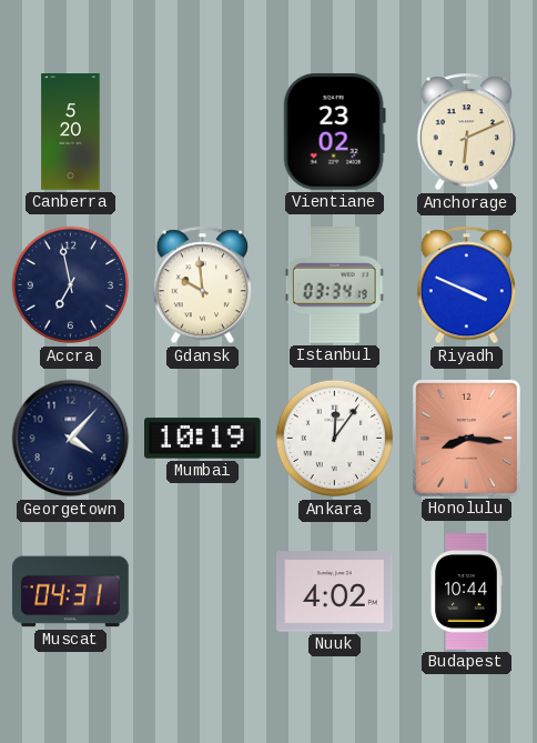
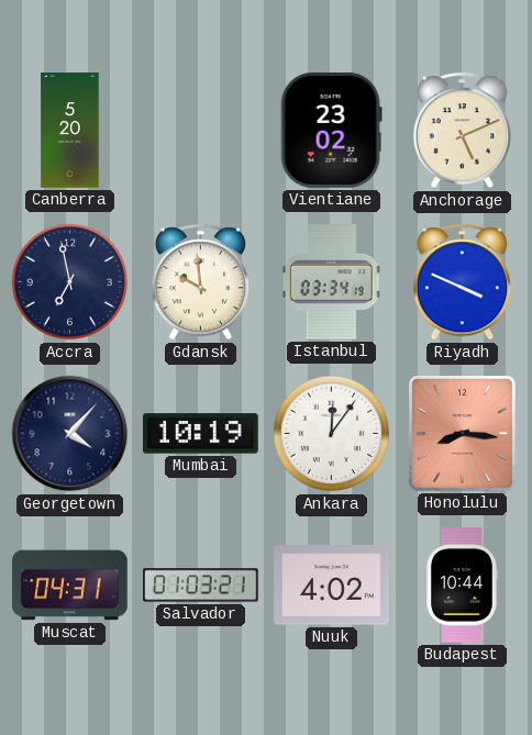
Anchorage: 6:11 -> 5:11 (462, 131)
Salvador: none -> 01:03 (201, 586)
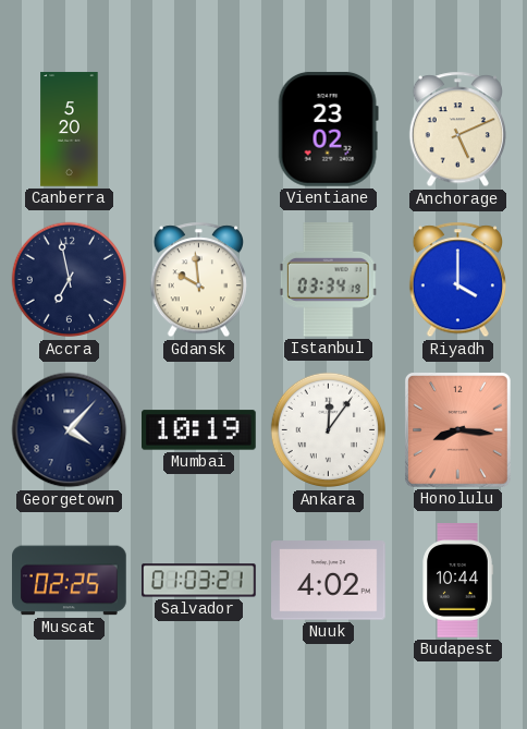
Riyadh: 3:49 -> 4:00 (457, 280)
Muscat: 04:31 -> 02:25 (70, 581)
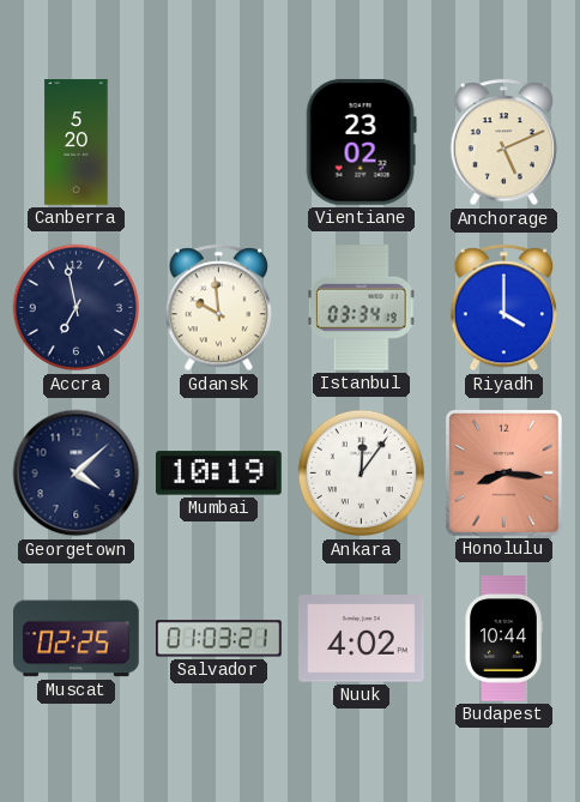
Georgetown: 4:07 -> 4:08 (77, 474)
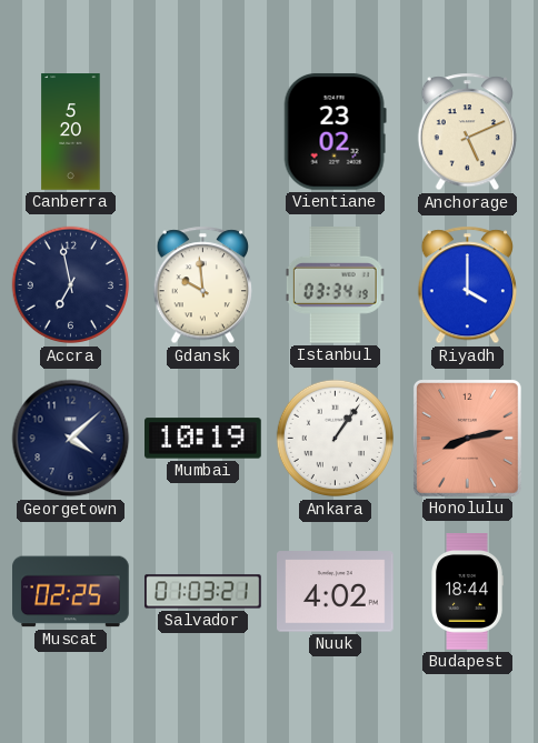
Ankara: 12:06 -> 1:06 (336, 439)
Honolulu: 8:16 -> 8:13 (467, 438)
Budapest: 10:44 -> 18:44 (467, 592)
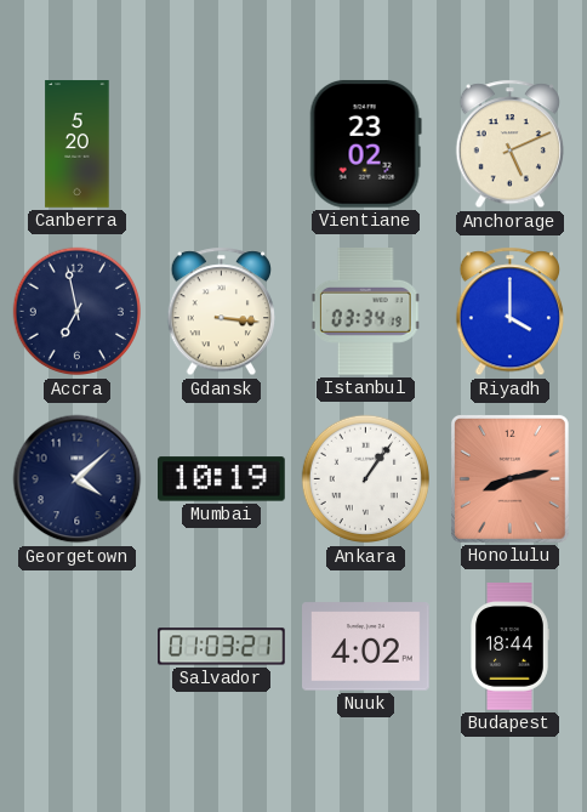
Gdansk: 9:59 -> 3:16 (221, 312)
Muscat: 02:25 -> none (71, 592)
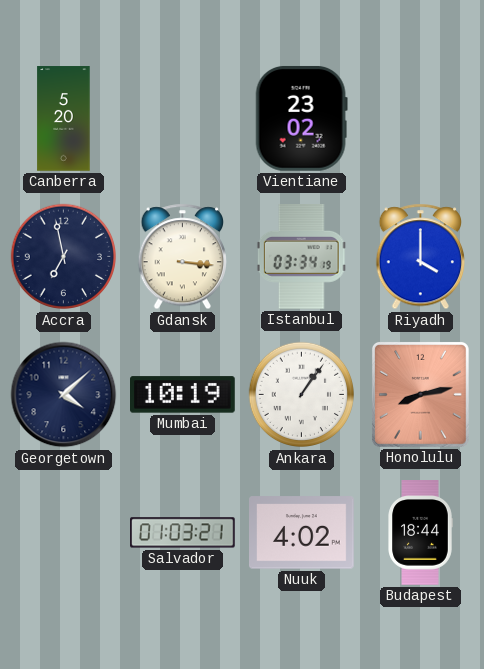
Anchorage: 5:11 -> none (509, 144)
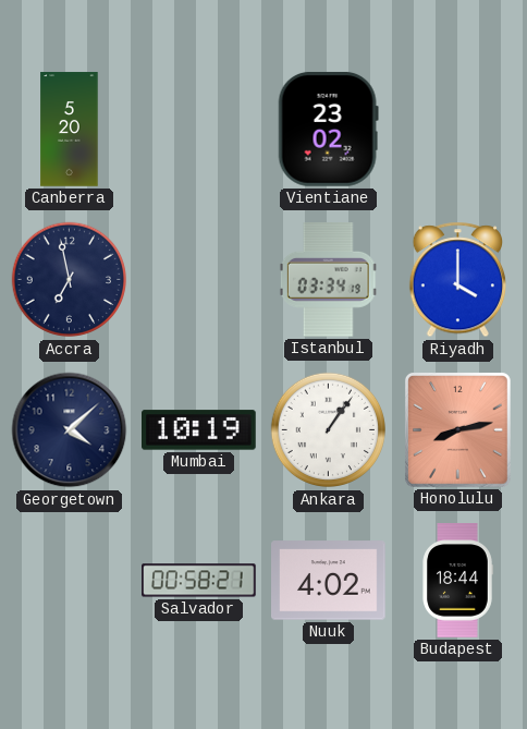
Gdansk: 3:16 -> none (182, 257)
Salvador: 01:03 -> 00:58 (199, 581)
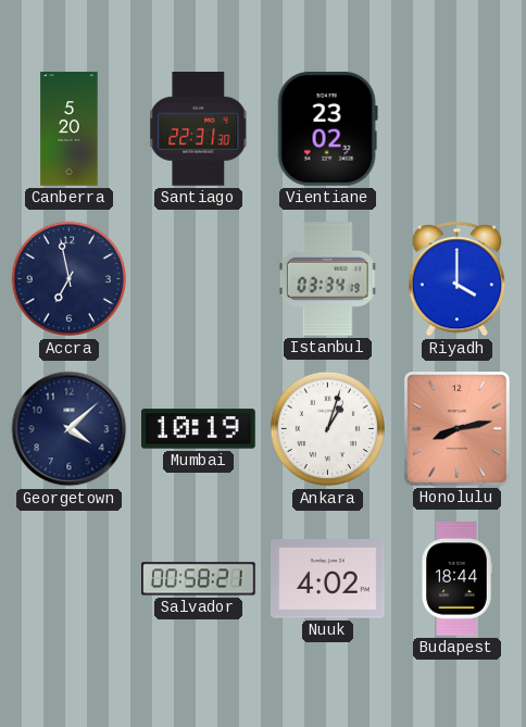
Santiago: none -> 22:31 (199, 129)
Ankara: 1:06 -> 1:03 (328, 429)
